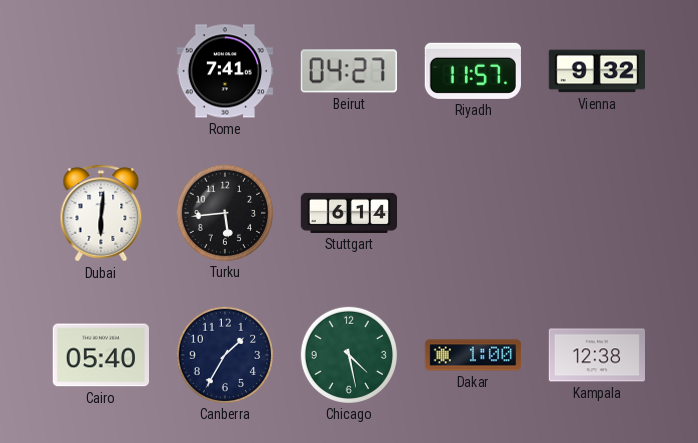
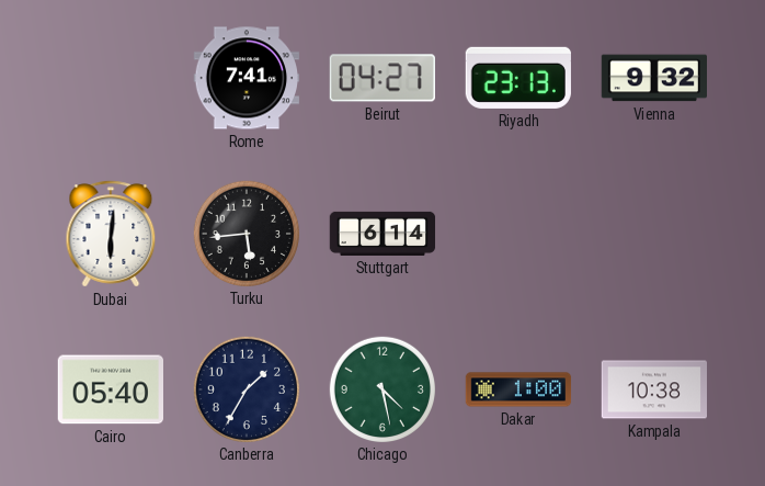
Riyadh: 11:57 -> 23:13 (518, 78)
Kampala: 12:38 -> 10:38 (653, 389)
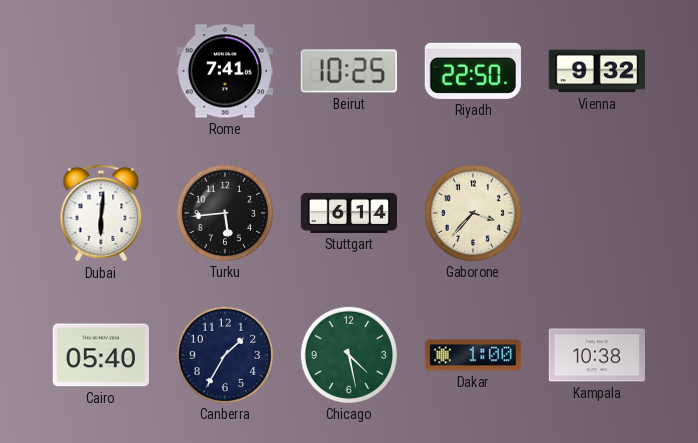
Beirut: 04:27 -> 10:25 (349, 71)
Riyadh: 23:13 -> 22:50 (473, 71)
Gaborone: none -> 3:37 (472, 212)
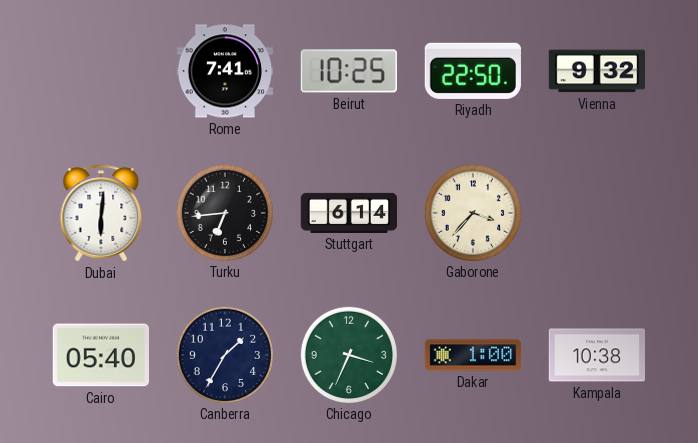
Turku: 5:44 -> 6:44 (224, 212)
Chicago: 4:28 -> 3:34 (348, 354)
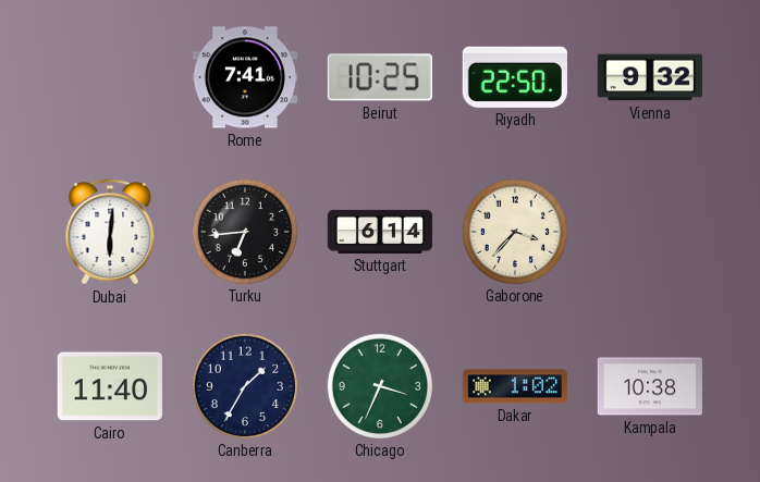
Cairo: 05:40 -> 11:40 (109, 386)
Dakar: 1:00 -> 1:02 (515, 386)
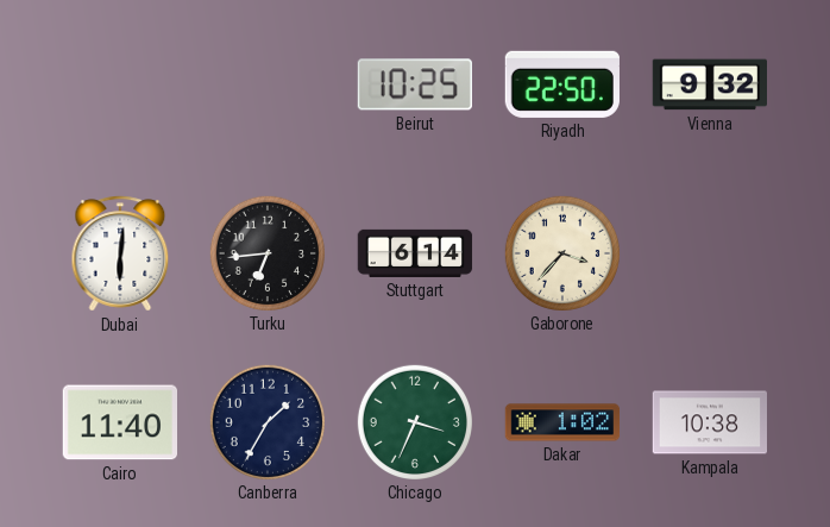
Rome: 7:41 -> none (245, 77)
